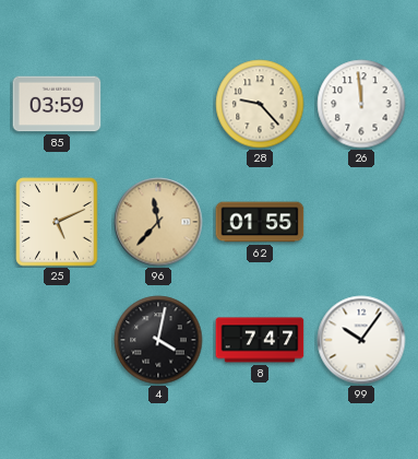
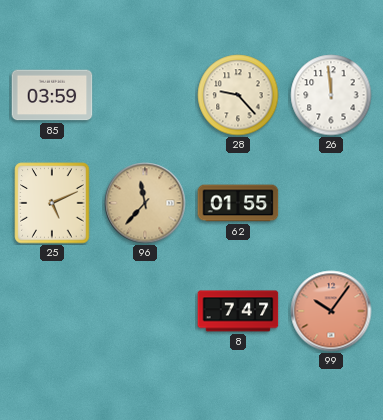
4: 4:02 -> none (158, 340)
99 dial: white -> salmon (331, 311)
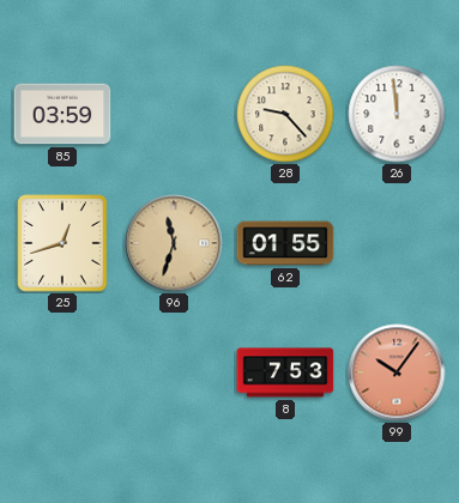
25: 5:11 -> 12:42 (62, 243)
96: 11:37 -> 11:33 (174, 243)
8: 7:47 -> 7:53 (285, 372)
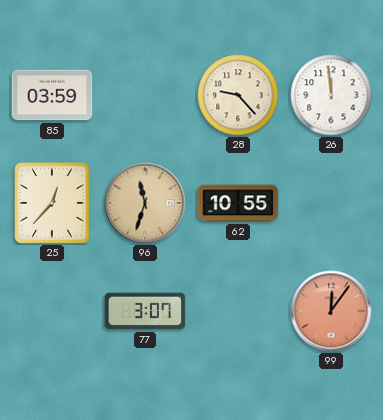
25: 12:42 -> 12:37 (52, 203)
62: 01:55 -> 10:55 (238, 203)
77: none -> 3:07 (145, 311)
8: 7:53 -> none (285, 372)
99: 10:06 -> 12:06 (331, 311)
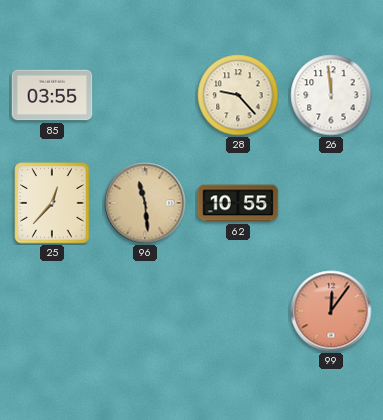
85: 03:59 -> 03:55 (52, 95)
96: 11:33 -> 11:29 (145, 203)
77: 3:07 -> none (145, 311)
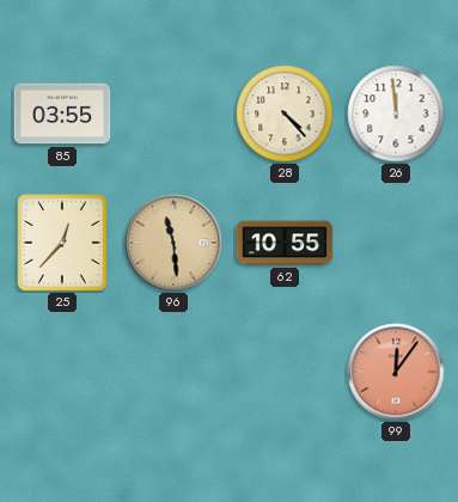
28: 9:23 -> 4:23 (285, 114)
